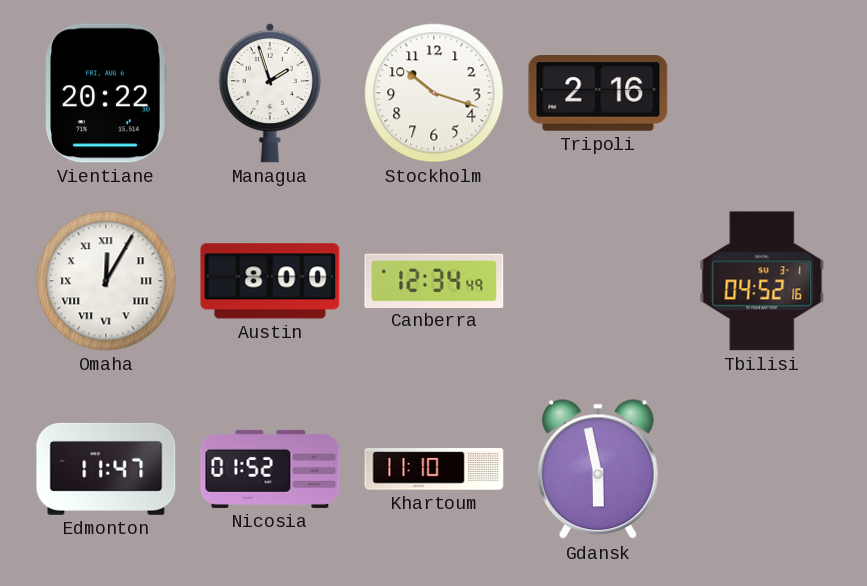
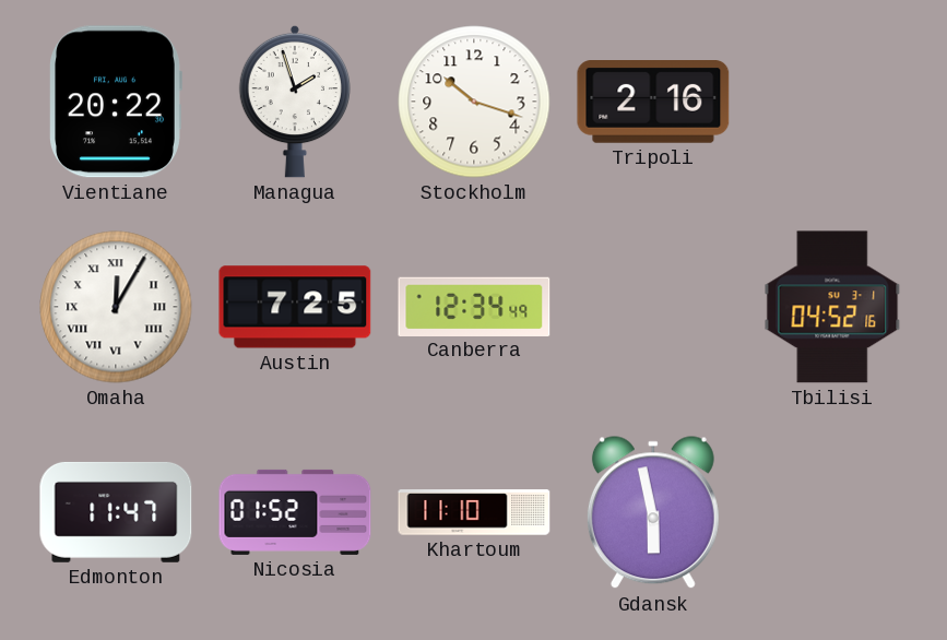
Austin: 8:00 -> 7:25 (295, 307)
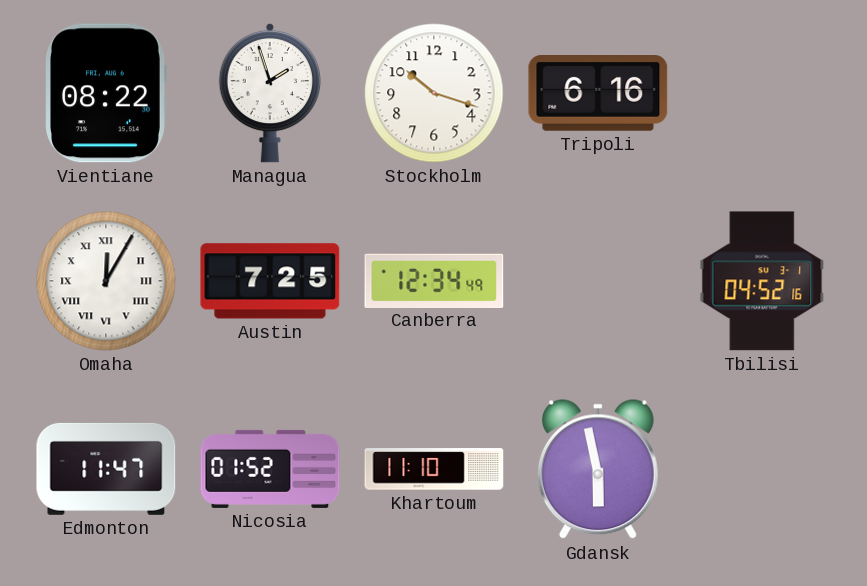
Vientiane: 20:22 -> 08:22 (106, 93)
Tripoli: 2:16 -> 6:16 (598, 94)
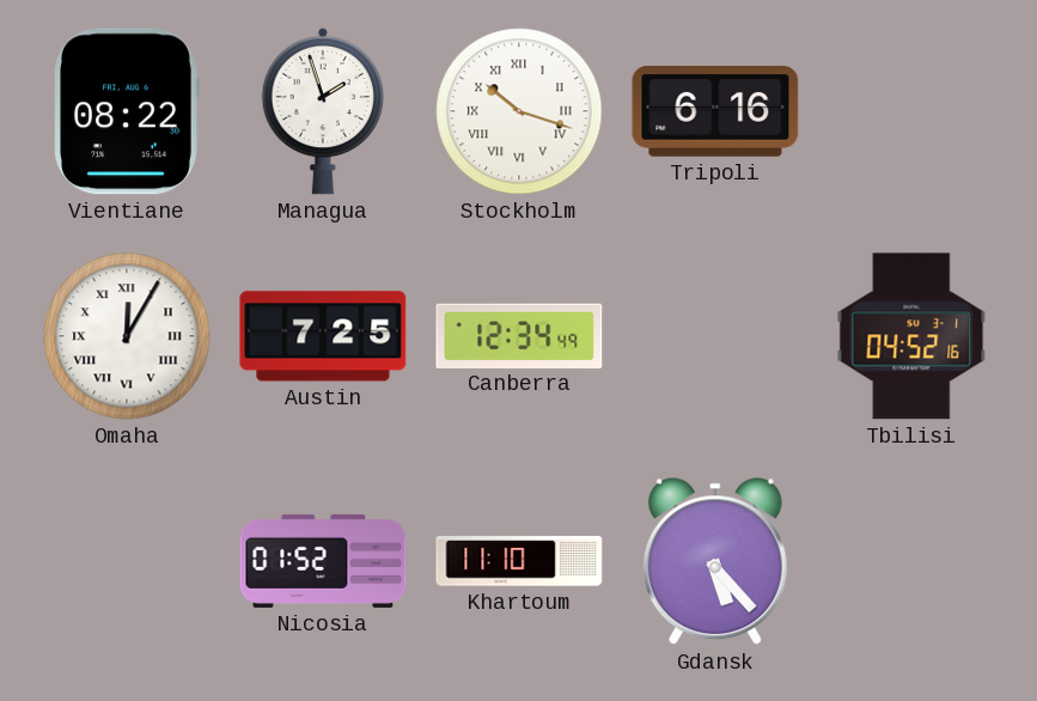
Stockholm numerals: Arabic -> Roman (519, 111)
Edmonton: 11:47 -> none (106, 469)
Gdansk: 5:58 -> 5:23 (715, 562)
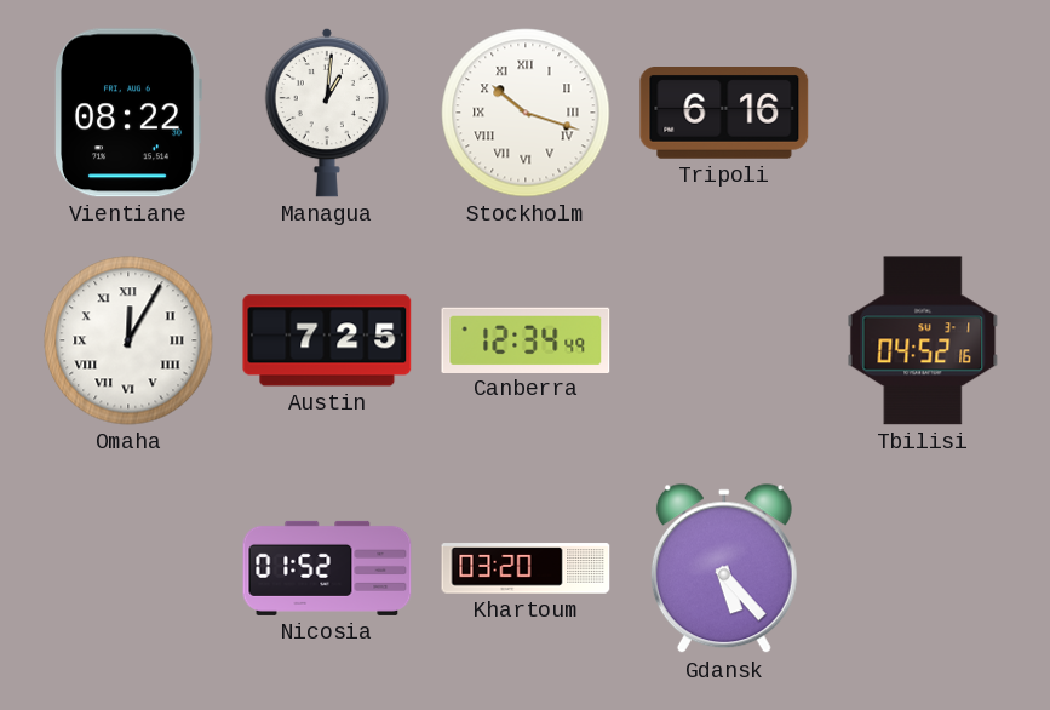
Managua: 1:57 -> 1:01 (326, 113)
Khartoum: 11:10 -> 03:20 (526, 568)
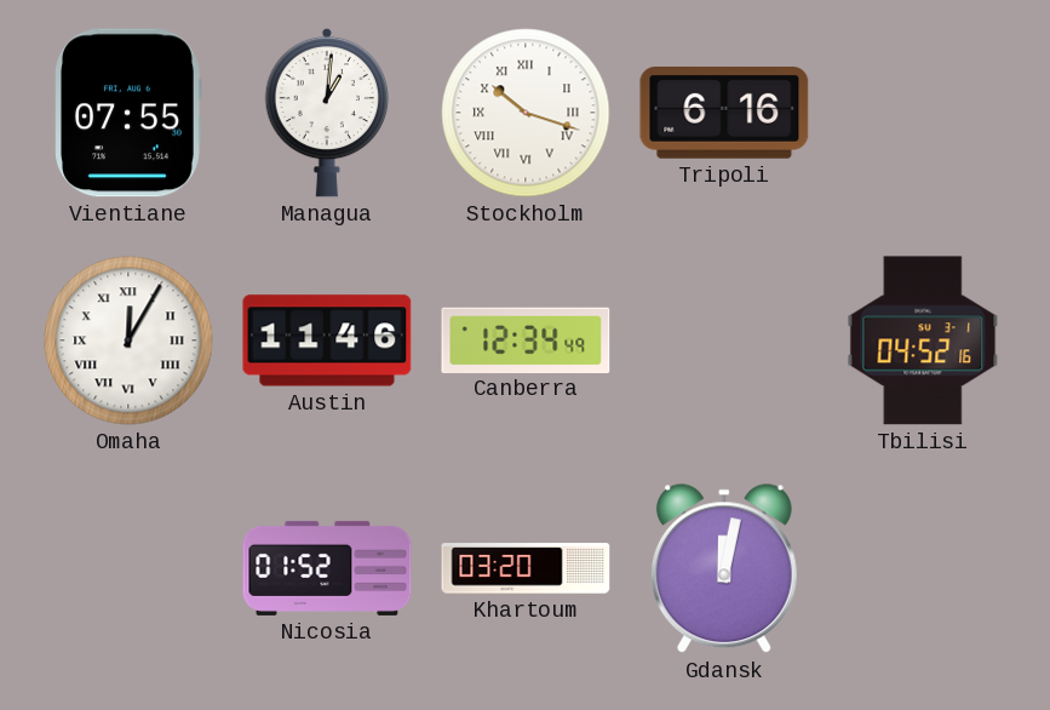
Vientiane: 08:22 -> 07:55 (128, 113)
Austin: 7:25 -> 11:46 (327, 340)
Gdansk: 5:23 -> 12:02 (724, 569)
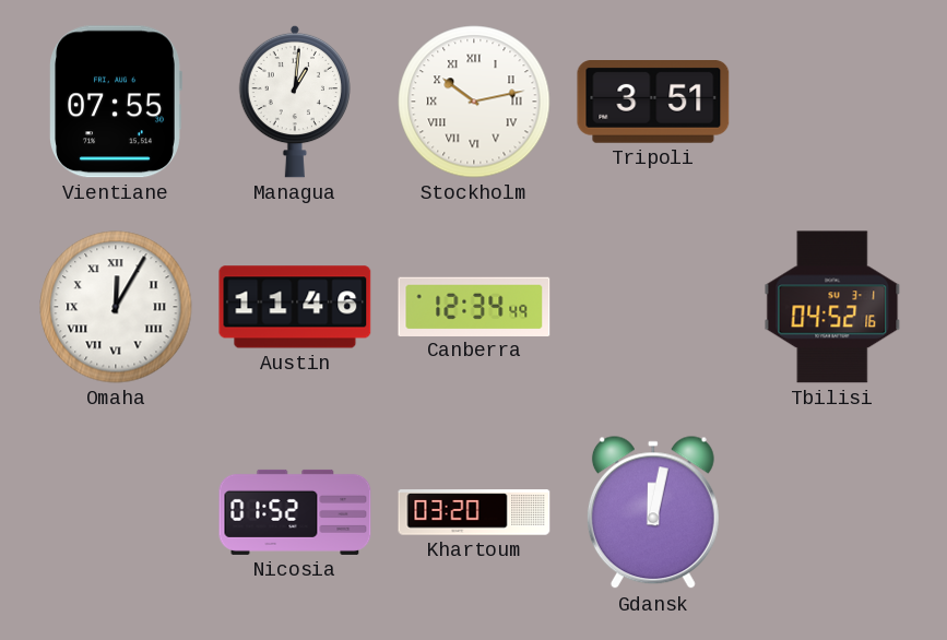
Stockholm: 10:18 -> 10:13 (474, 102)
Tripoli: 6:16 -> 3:51 (653, 103)
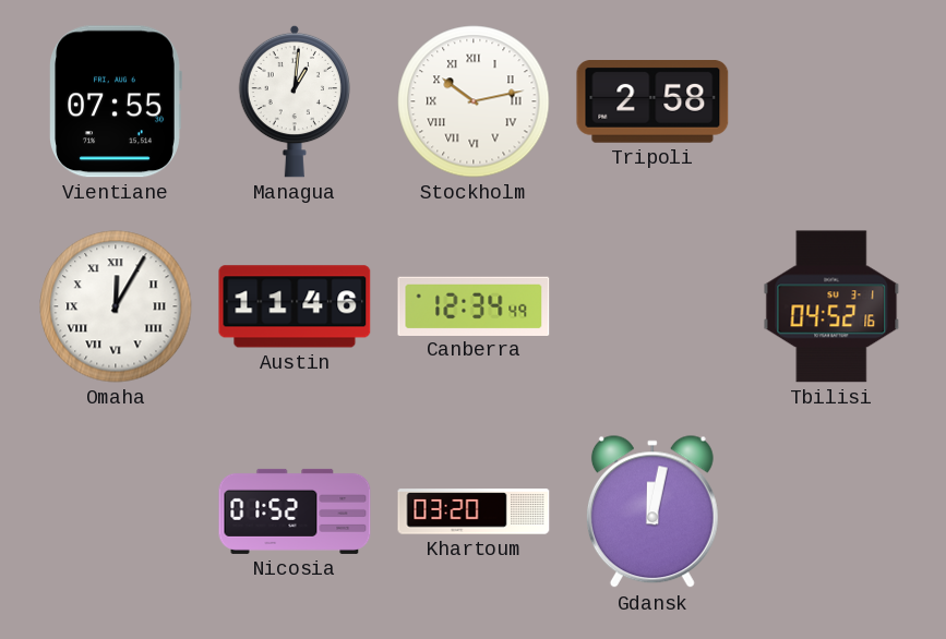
Tripoli: 3:51 -> 2:58 (652, 103)
